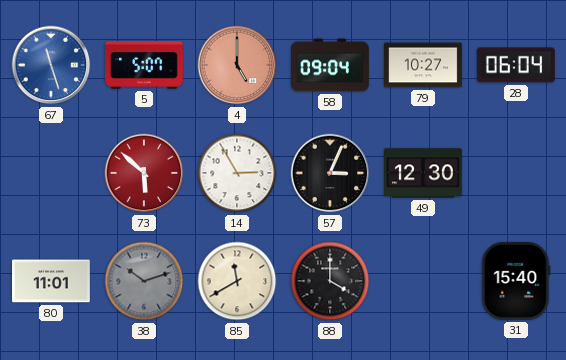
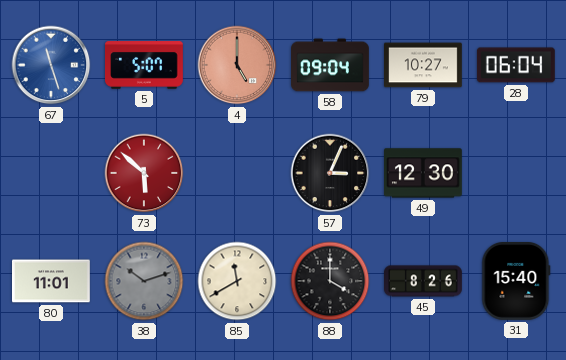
14: 2:55 -> none (237, 173)
45: none -> 8:26 (424, 281)
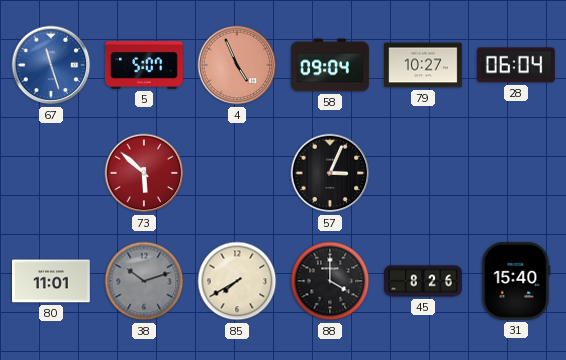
4: 5:00 -> 4:56 (237, 65)
49: 12:30 -> none (424, 173)
85: 11:40 -> 7:40 (237, 281)
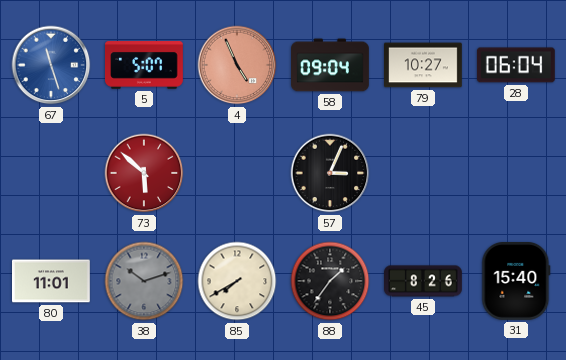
88: 4:00 -> 1:36 (330, 281)
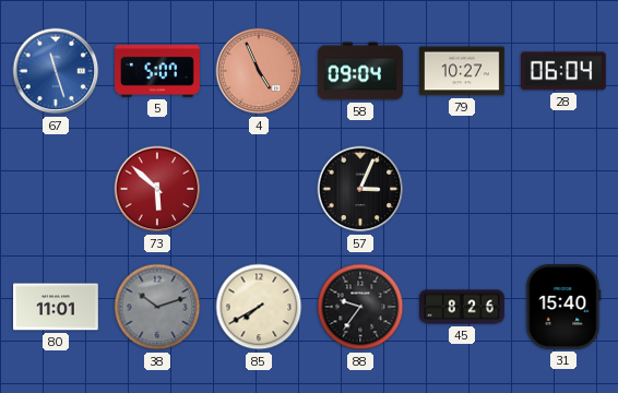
88: 1:36 -> 9:36 (360, 307)
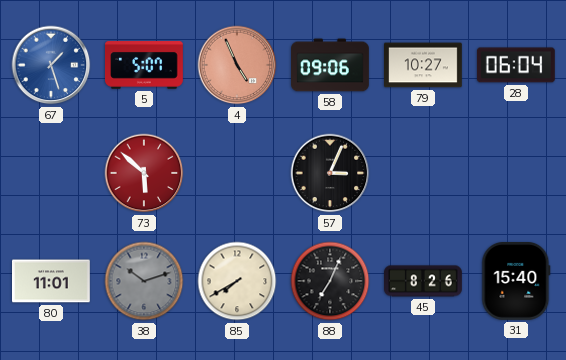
67: 11:27 -> 1:27 (51, 65)
58: 09:04 -> 09:06 (330, 65)
88: 9:36 -> 7:04 (330, 281)
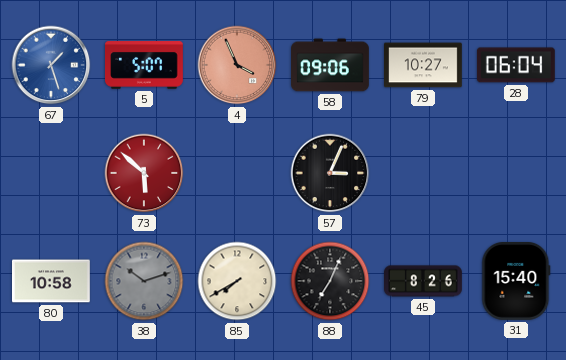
4: 4:56 -> 3:56 (237, 65)
80: 11:01 -> 10:58 (52, 281)
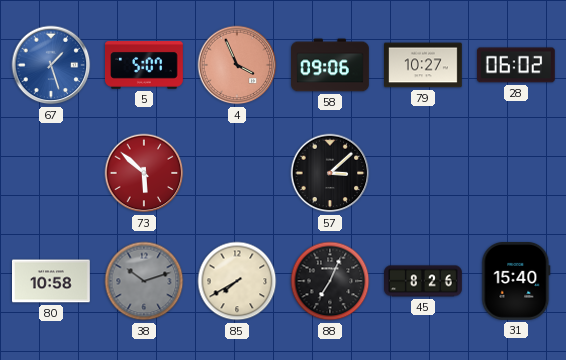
28: 06:04 -> 06:02 (516, 65)
57: 3:04 -> 3:08 (330, 173)
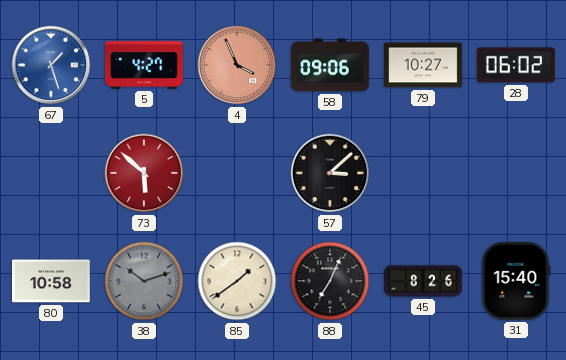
5: 5:07 -> 4:27 (144, 65)
85: 7:40 -> 1:39 (237, 281)
